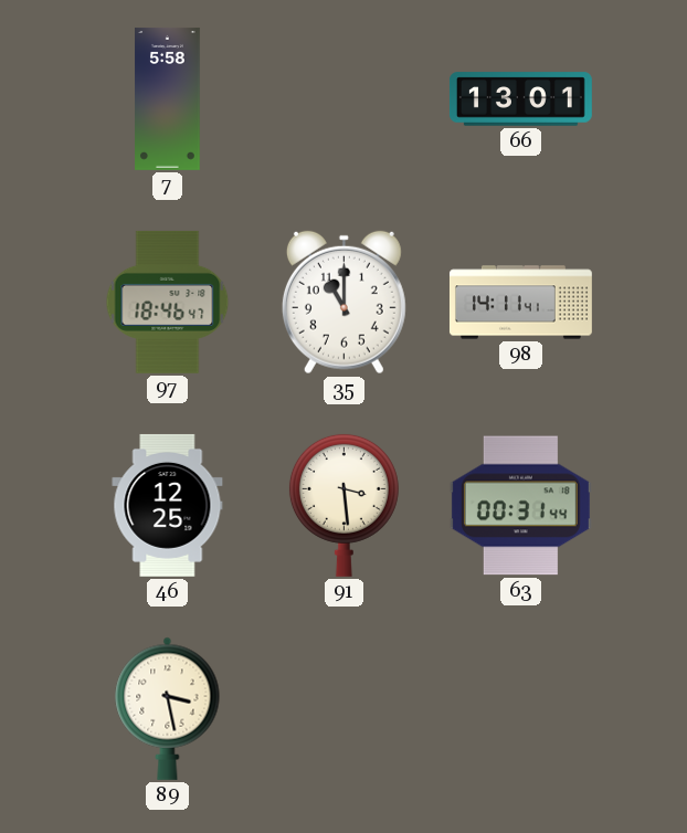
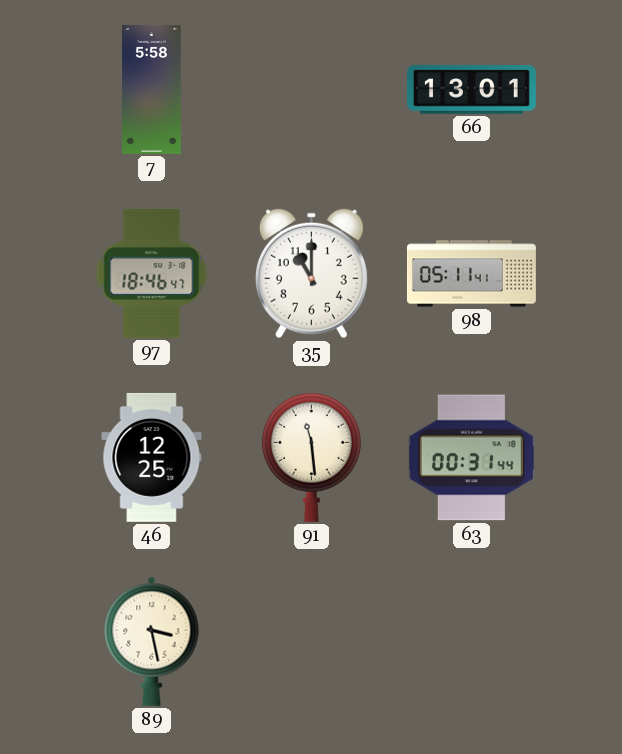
98: 14:11 -> 05:11 (471, 274)
91: 3:29 -> 11:29 (311, 457)
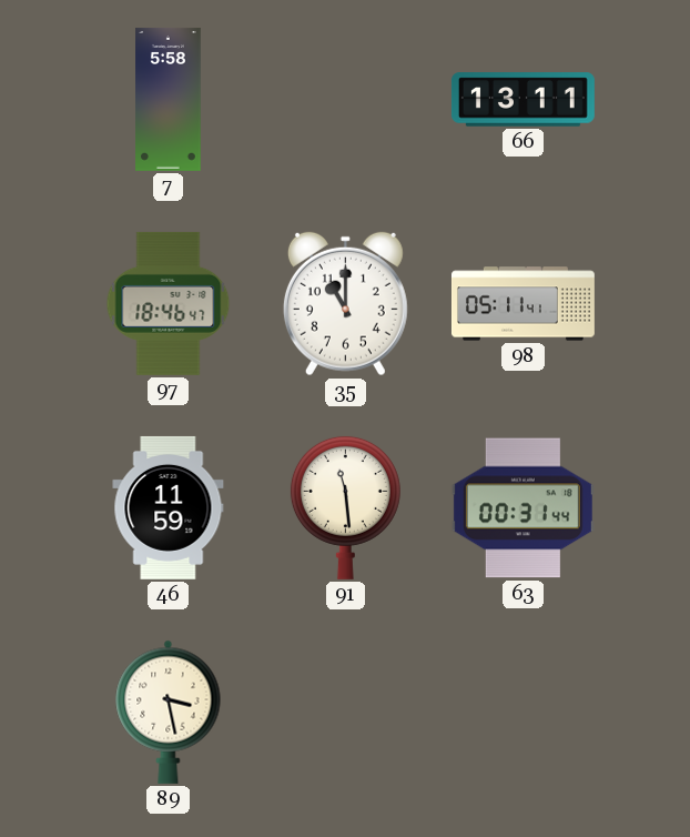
66: 13:01 -> 13:11 (522, 100)
46: 12:25 -> 11:59 (169, 507)
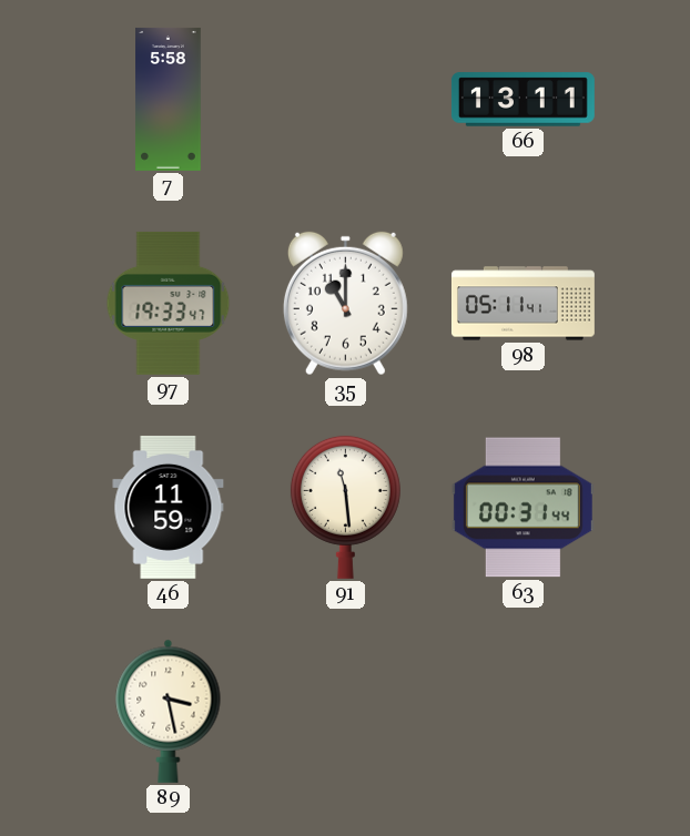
97: 18:46 -> 19:33 (169, 303)
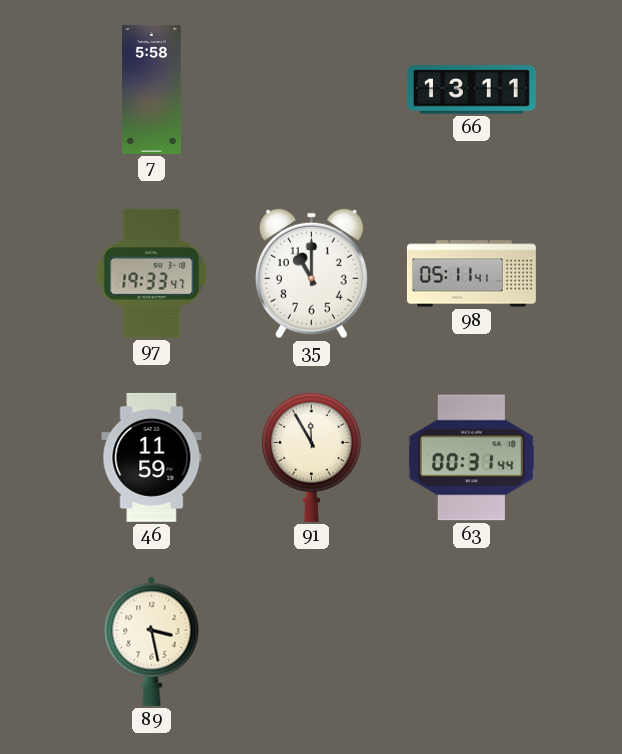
91: 11:29 -> 11:55 (311, 457)
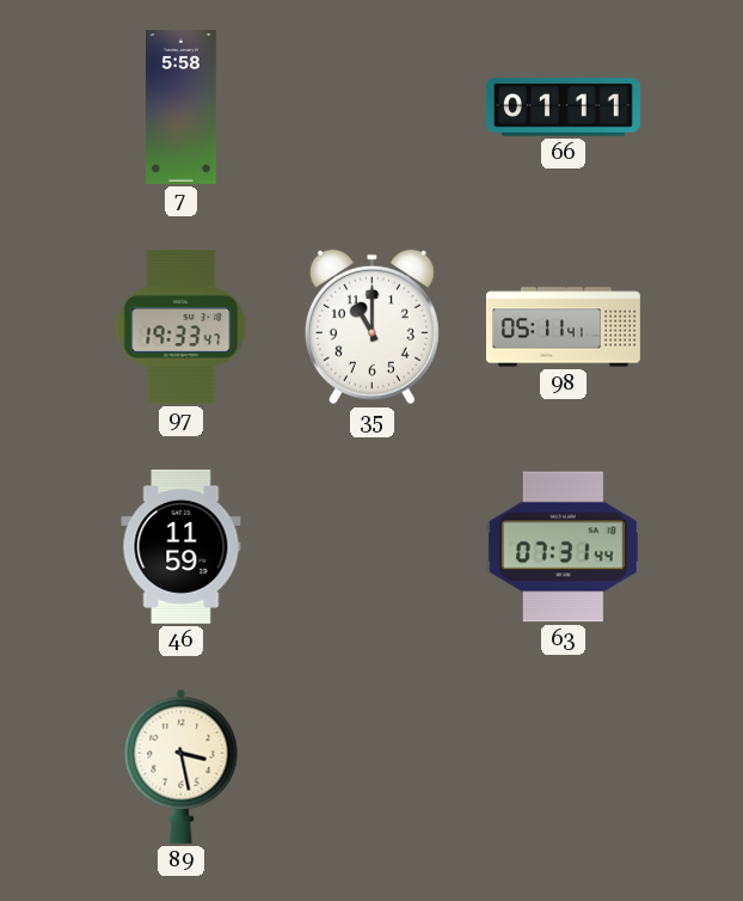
66: 13:11 -> 01:11 (563, 108)
91: 11:55 -> none (311, 457)
63: 00:31 -> 07:31 (563, 547)
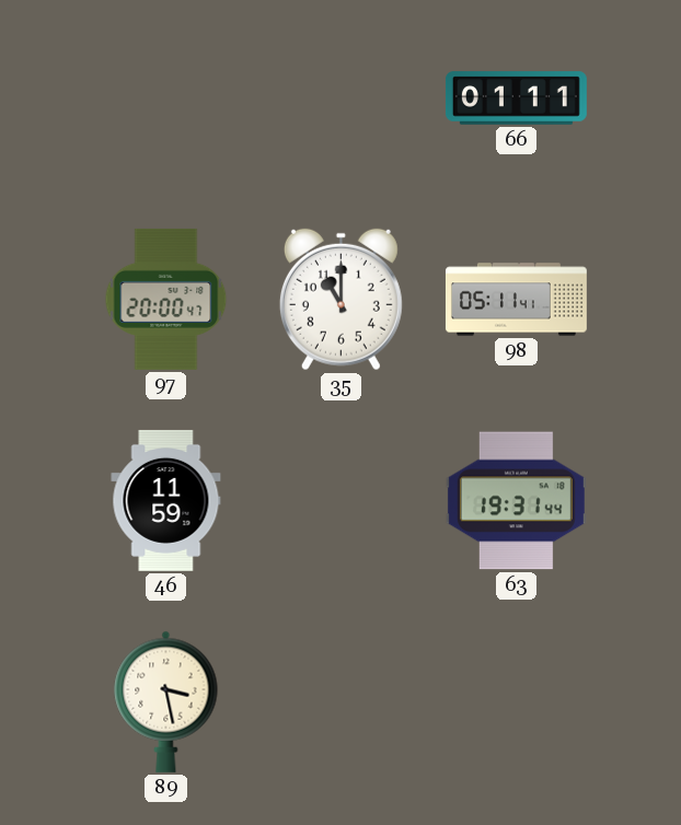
7: 5:58 -> none (182, 106)
97: 19:33 -> 20:00 (166, 299)
63: 07:31 -> 19:31 (516, 501)
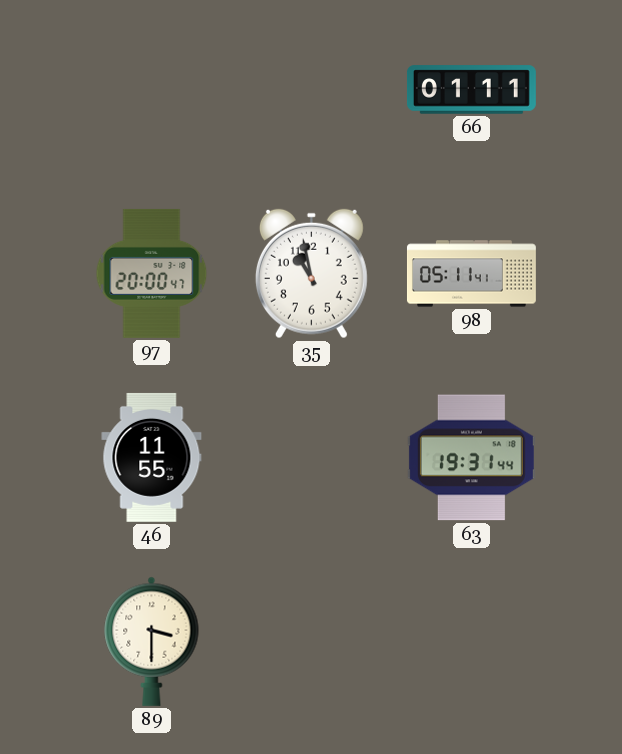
35: 11:00 -> 10:58 (311, 274)
46: 11:59 -> 11:55 (152, 457)
89: 3:28 -> 3:30 (152, 641)
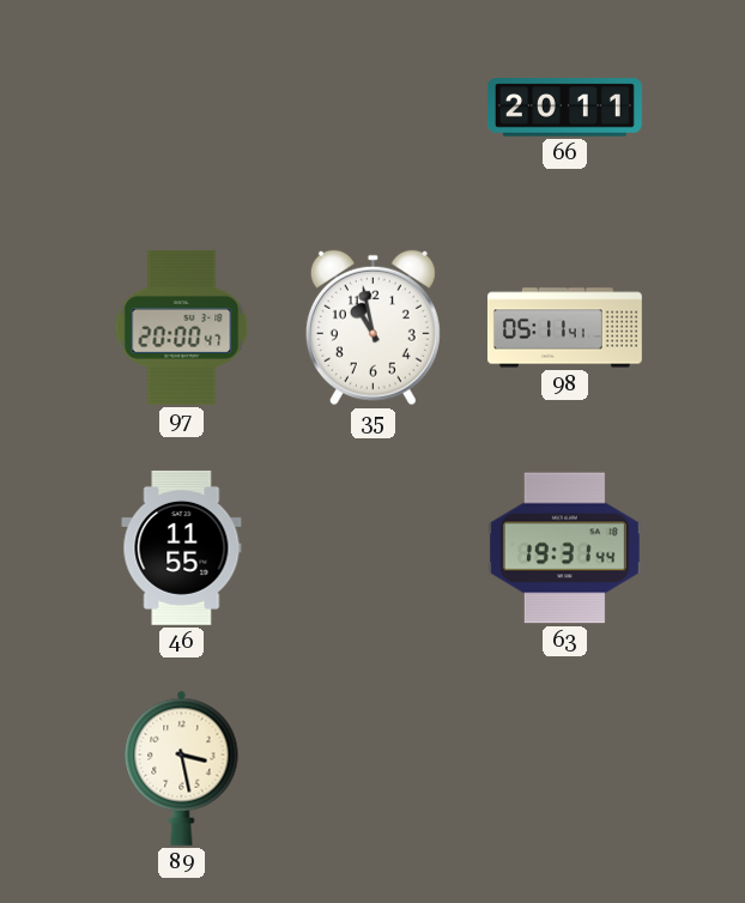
66: 01:11 -> 20:11 (564, 108)
89: 3:30 -> 3:28 (182, 768)
